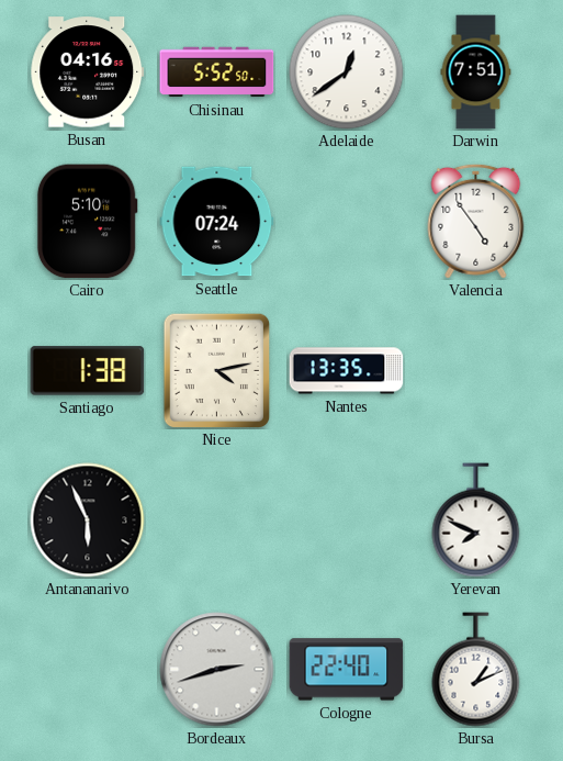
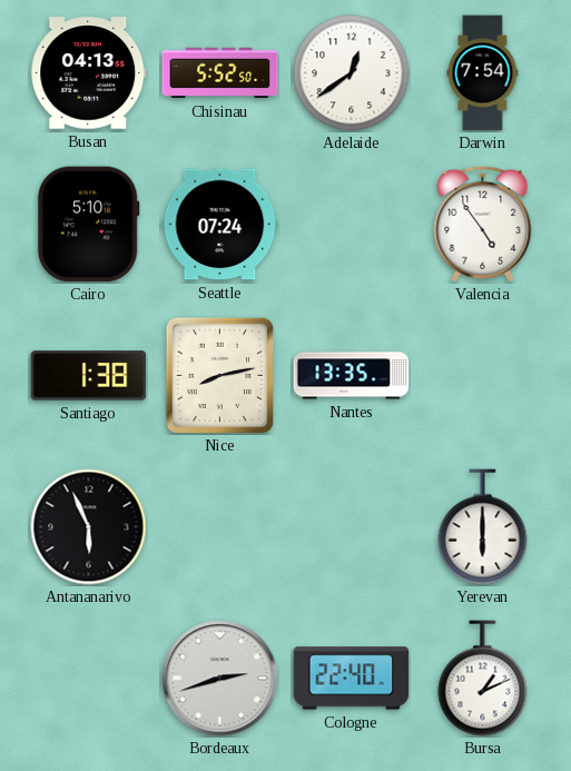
Busan: 04:16 -> 04:13 (89, 73)
Darwin: 7:51 -> 7:54 (483, 73)
Nice: 4:13 -> 8:13 (220, 375)
Yerevan: 7:49 -> 6:00 (483, 527)
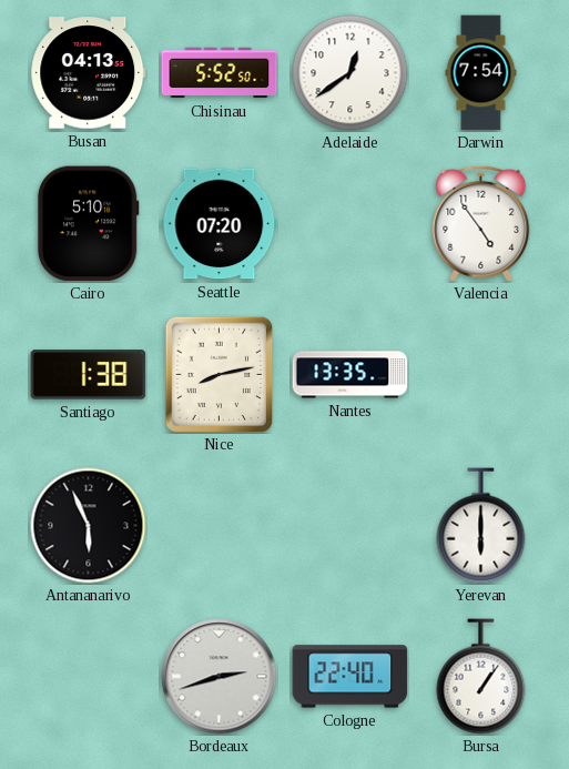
Seattle: 07:24 -> 07:20 (220, 224)
Bursa: 1:11 -> 1:06 (481, 677)
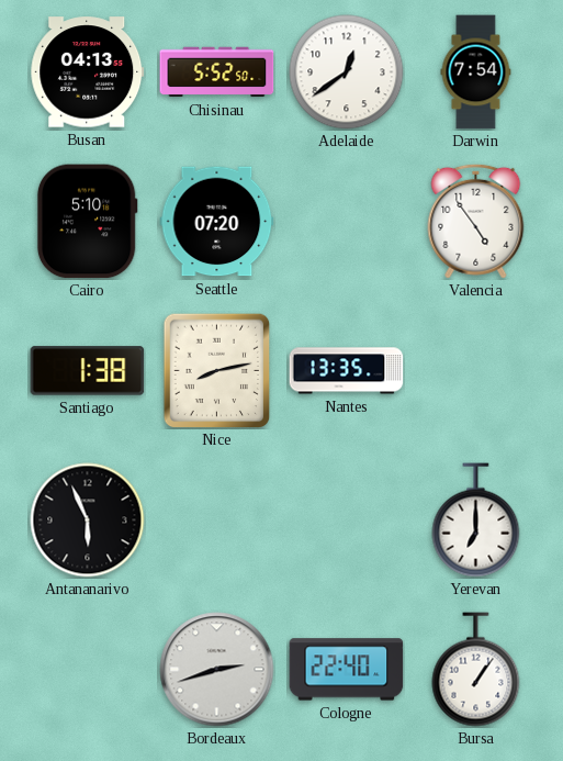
Yerevan: 6:00 -> 7:00 (476, 521)
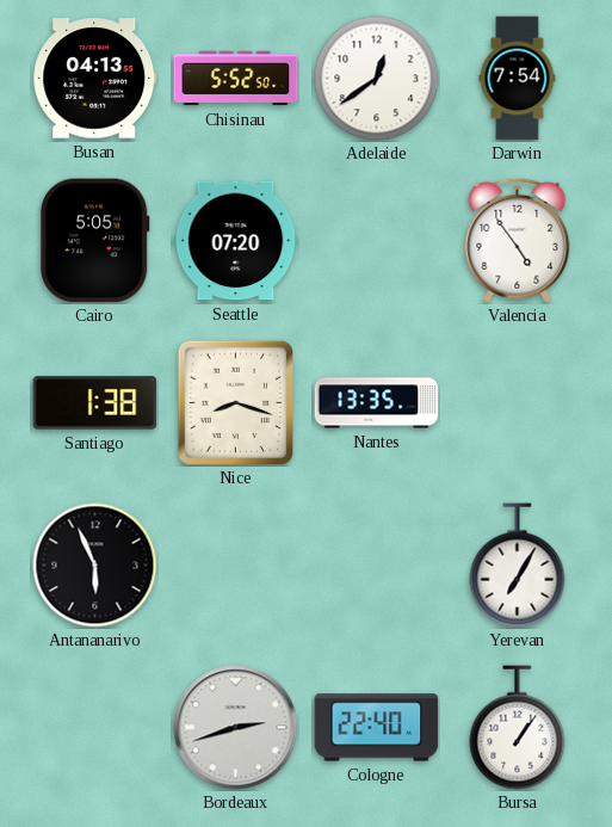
Cairo: 5:10 -> 5:05 (94, 241)
Nice: 8:13 -> 8:18 (236, 402)
Yerevan: 7:00 -> 7:05 (518, 566)
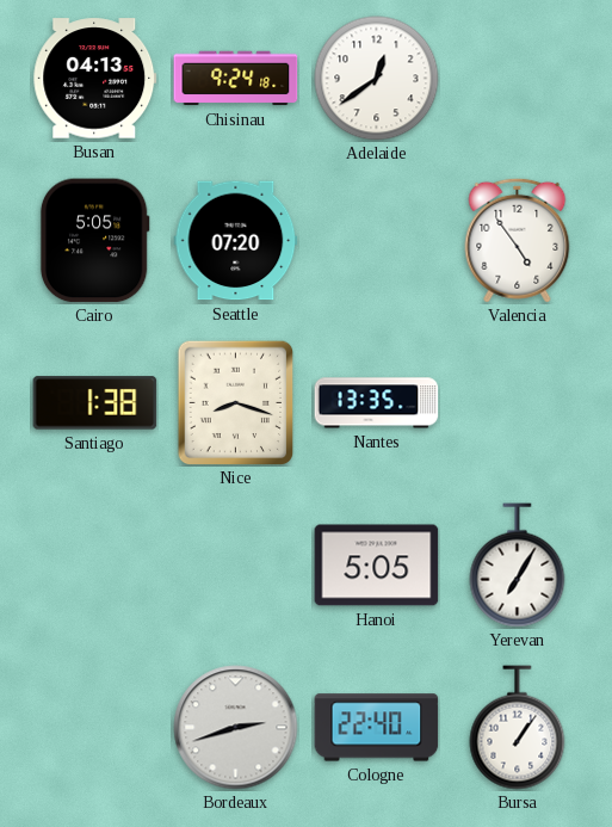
Chisinau: 5:52 -> 9:24 (236, 79)
Darwin: 7:54 -> none (518, 79)
Antananarivo: 5:56 -> none (95, 566)
Hanoi: none -> 5:05 (377, 566)
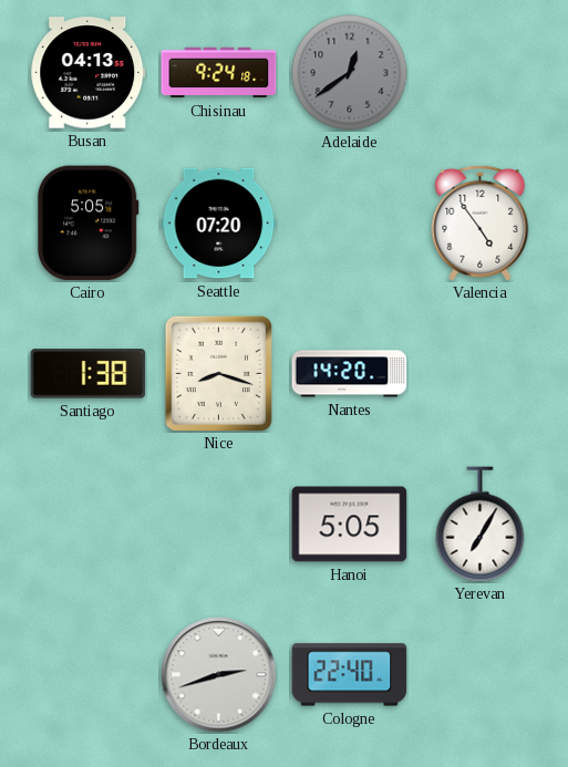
Adelaide dial: white -> grey (350, 73)
Nantes: 13:35 -> 14:20 (350, 374)
Bursa: 1:06 -> none (518, 728)
